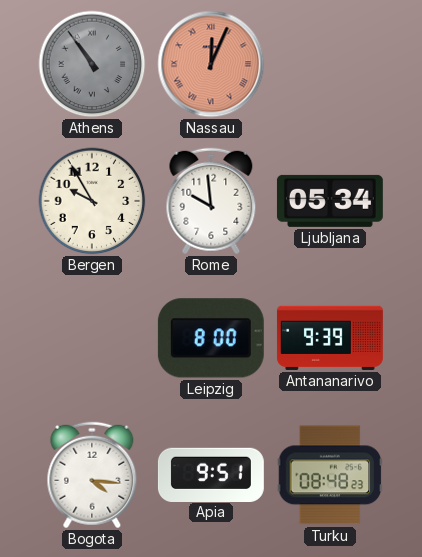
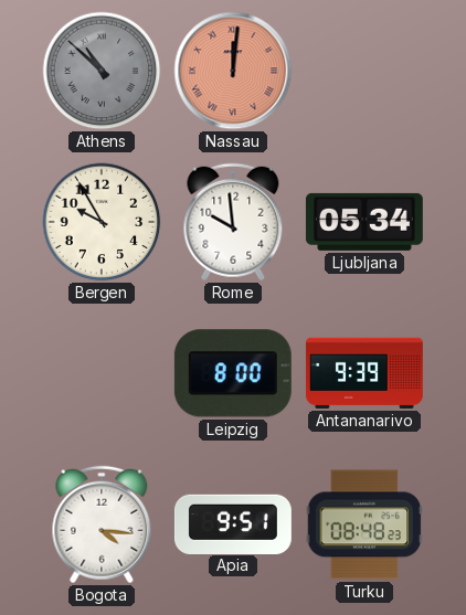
Athens: 10:54 -> 10:52 (102, 71)
Nassau: 12:04 -> 12:01 (233, 71)
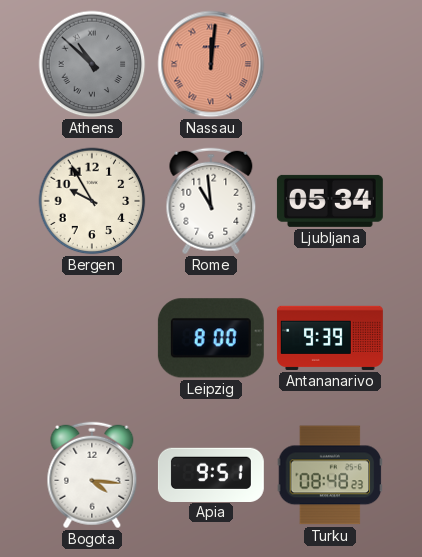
Rome: 9:59 -> 10:59 (211, 201)
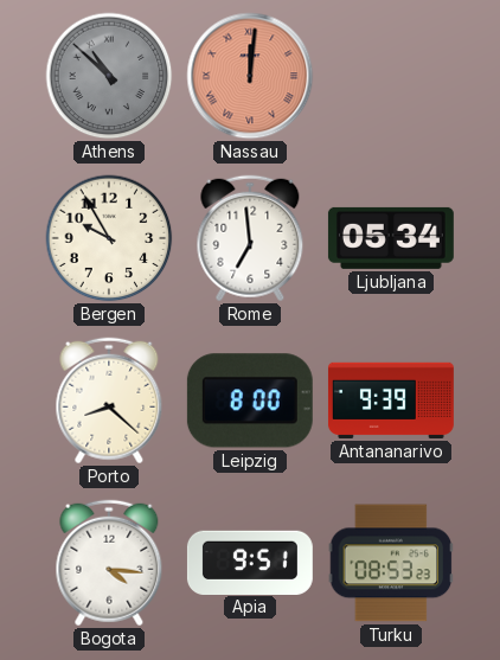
Rome: 10:59 -> 6:59 (250, 238)
Porto: none -> 8:22 (109, 401)
Turku: 08:48 -> 08:53 (391, 563)
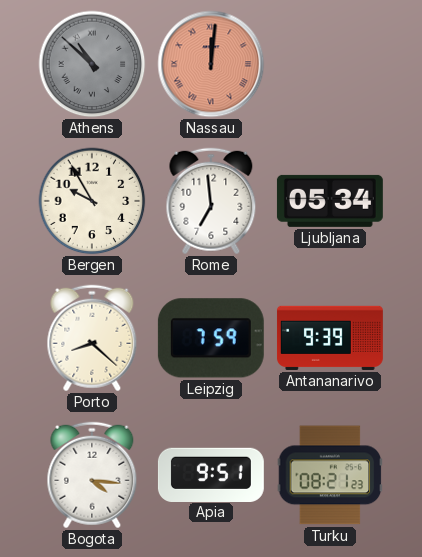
Leipzig: 8:00 -> 7:59 (211, 338)
Turku: 08:53 -> 08:21 (330, 475)
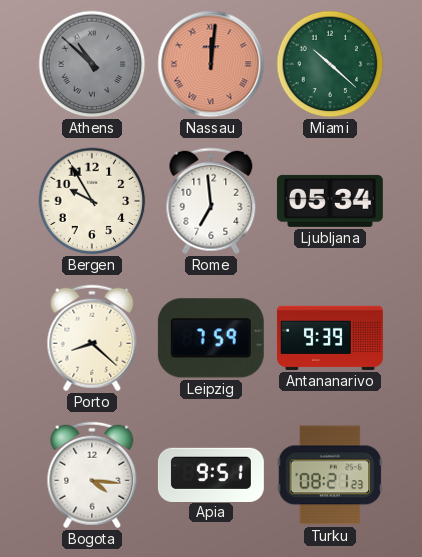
Miami: none -> 10:22 (330, 64)
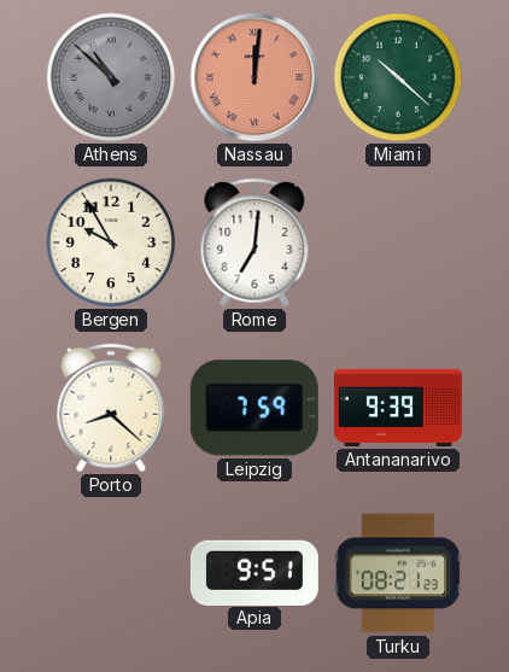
Rome: 6:59 -> 7:01 (255, 242)
Ljubljana: 05:34 -> none (330, 201)
Bogota: 4:16 -> none (92, 475)
